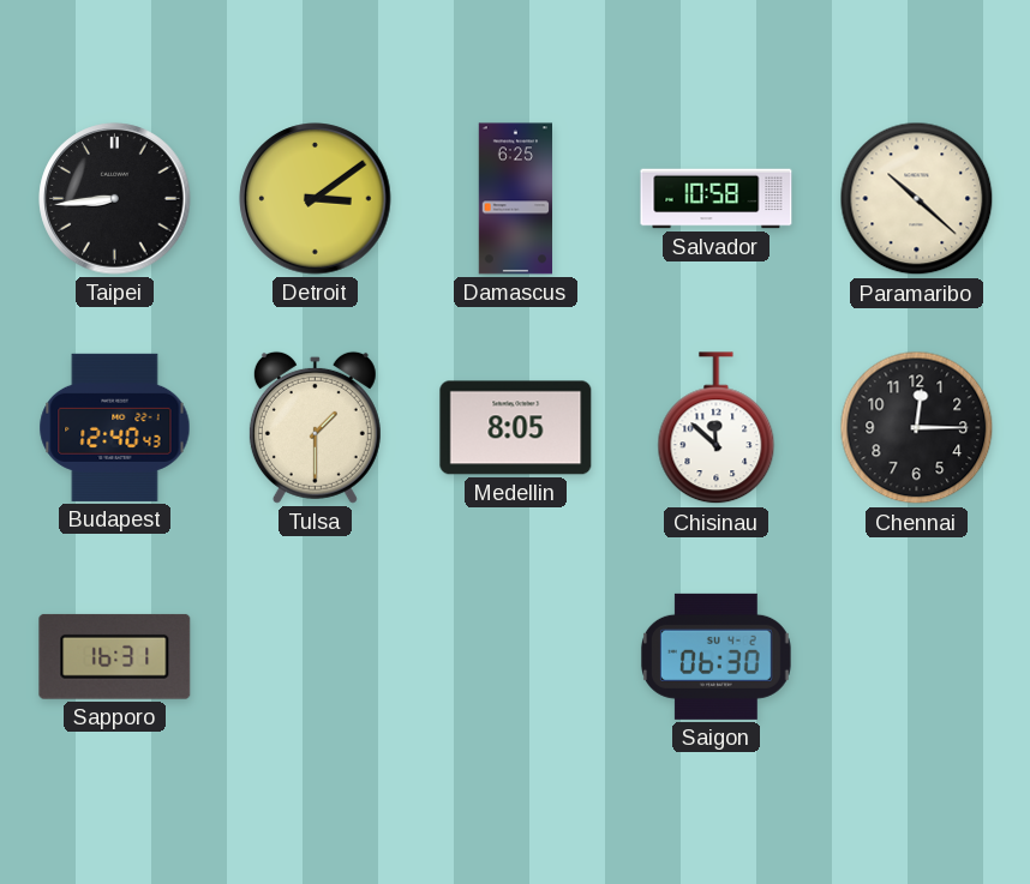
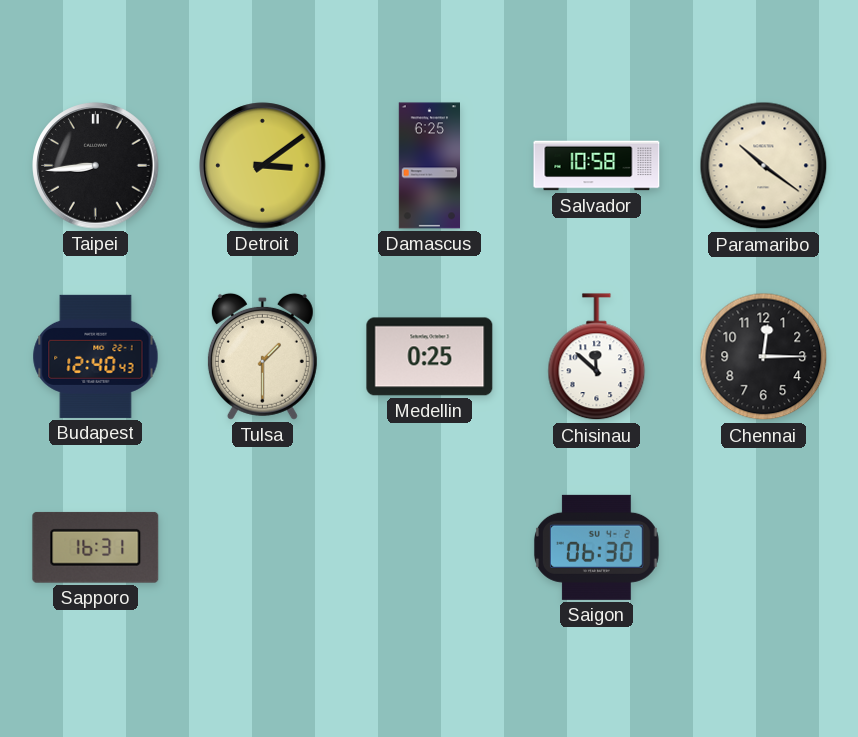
Paramaribo: 10:22 -> 10:21 (764, 166)
Medellin: 8:05 -> 0:25 (430, 357)
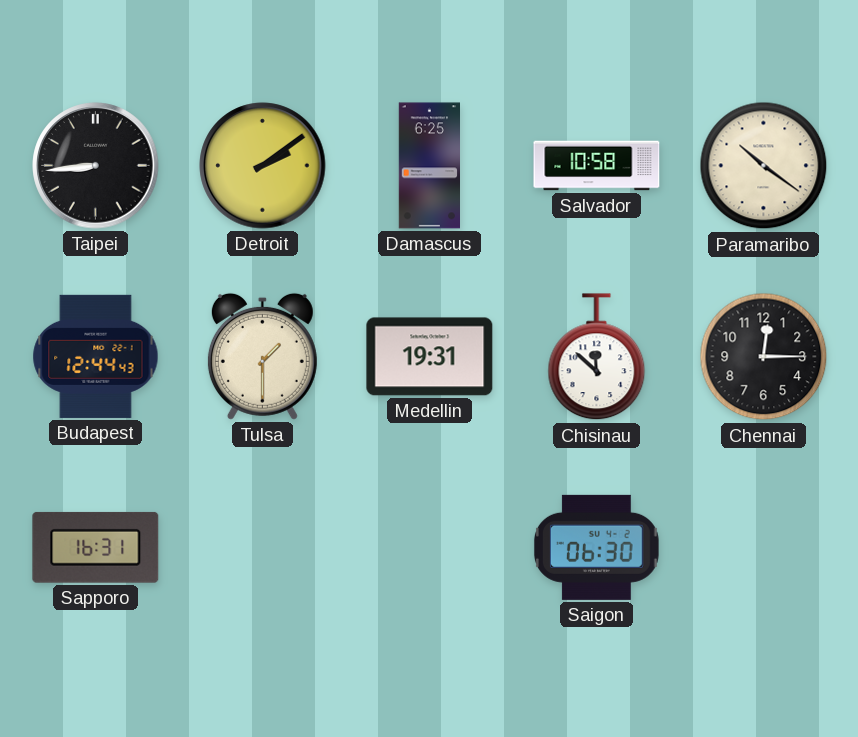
Detroit: 3:09 -> 2:09 (263, 166)
Budapest: 12:40 -> 12:44 (96, 356)
Medellin: 0:25 -> 19:31 (430, 357)
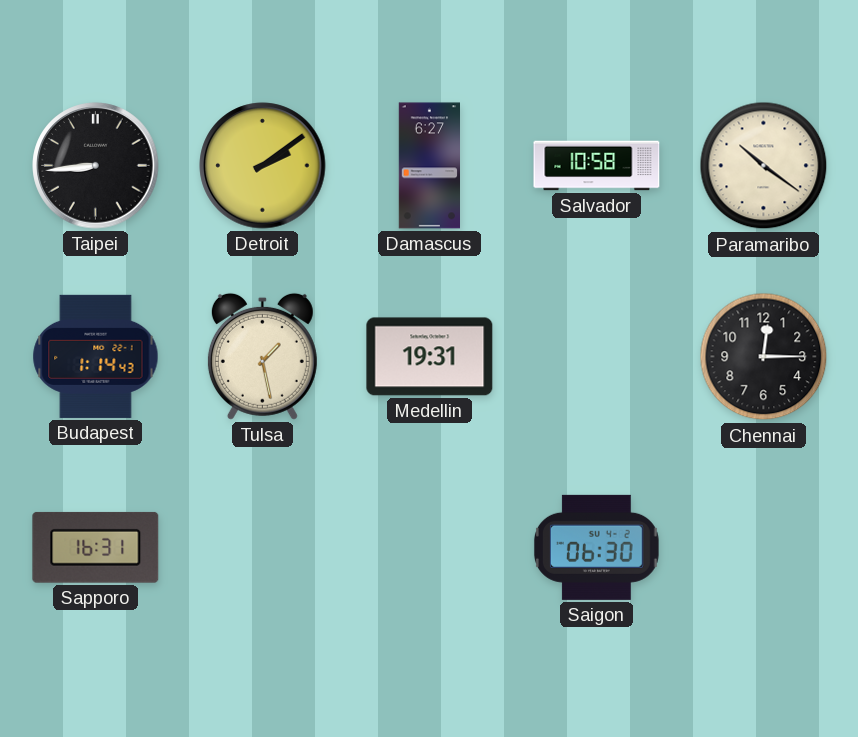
Damascus: 6:25 -> 6:27 (429, 166)
Budapest: 12:44 -> 1:14 (96, 356)
Tulsa: 1:30 -> 1:28 (262, 356)
Chisinau: 11:52 -> none (597, 357)
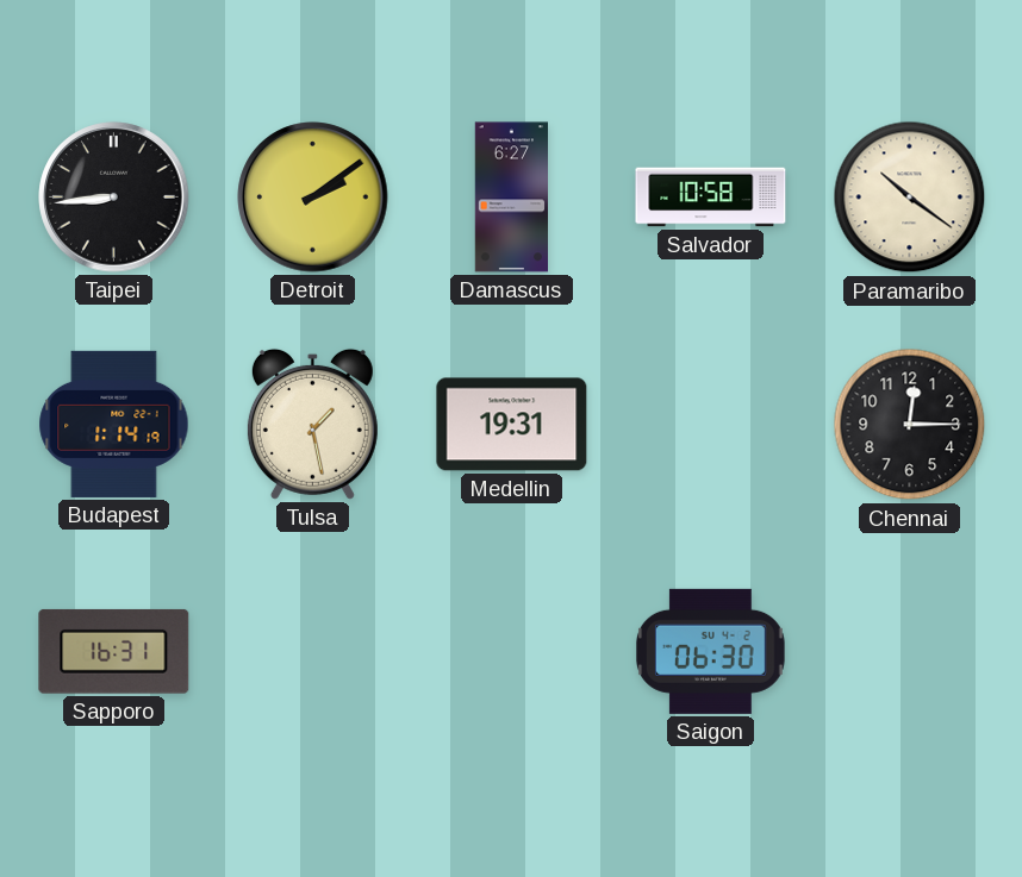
Budapest: 1:14:43 -> 1:14:19 (114, 424)
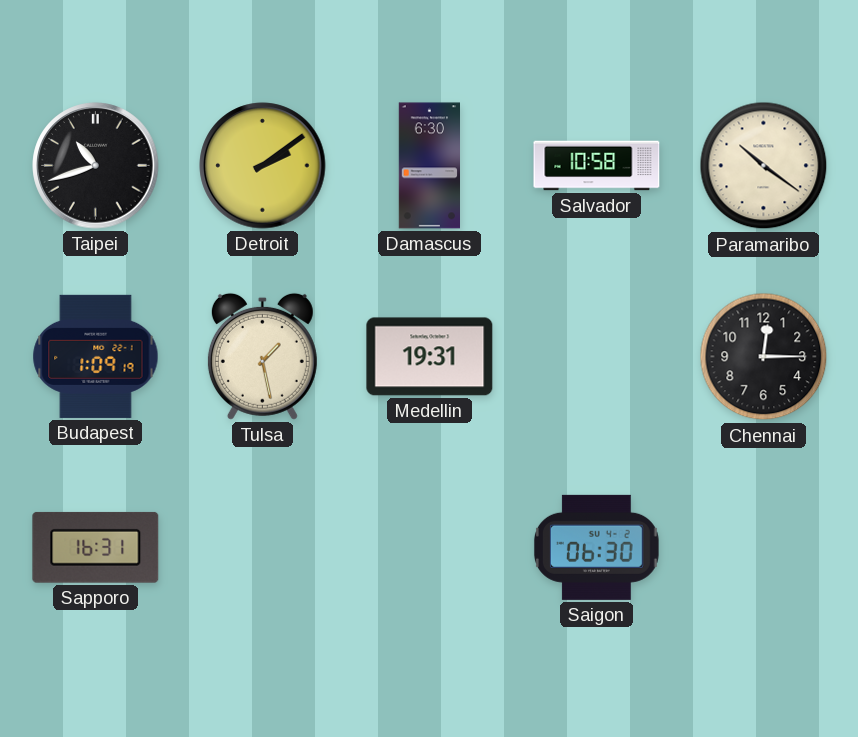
Taipei: 8:44 -> 10:42 (96, 166)
Damascus: 6:27 -> 6:30 (429, 166)
Budapest: 1:14 -> 1:09 (96, 356)
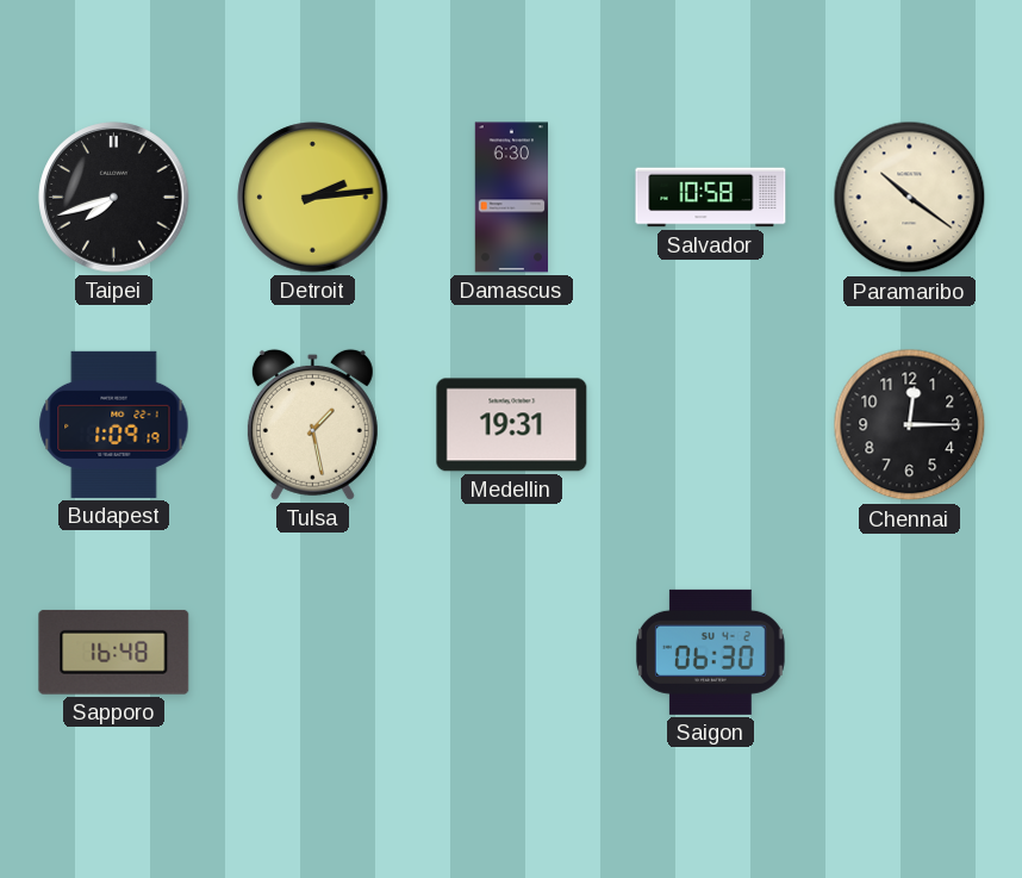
Taipei: 10:42 -> 7:42 (114, 198)
Detroit: 2:09 -> 2:14 (313, 198)
Sapporo: 16:31 -> 16:48 (114, 652)
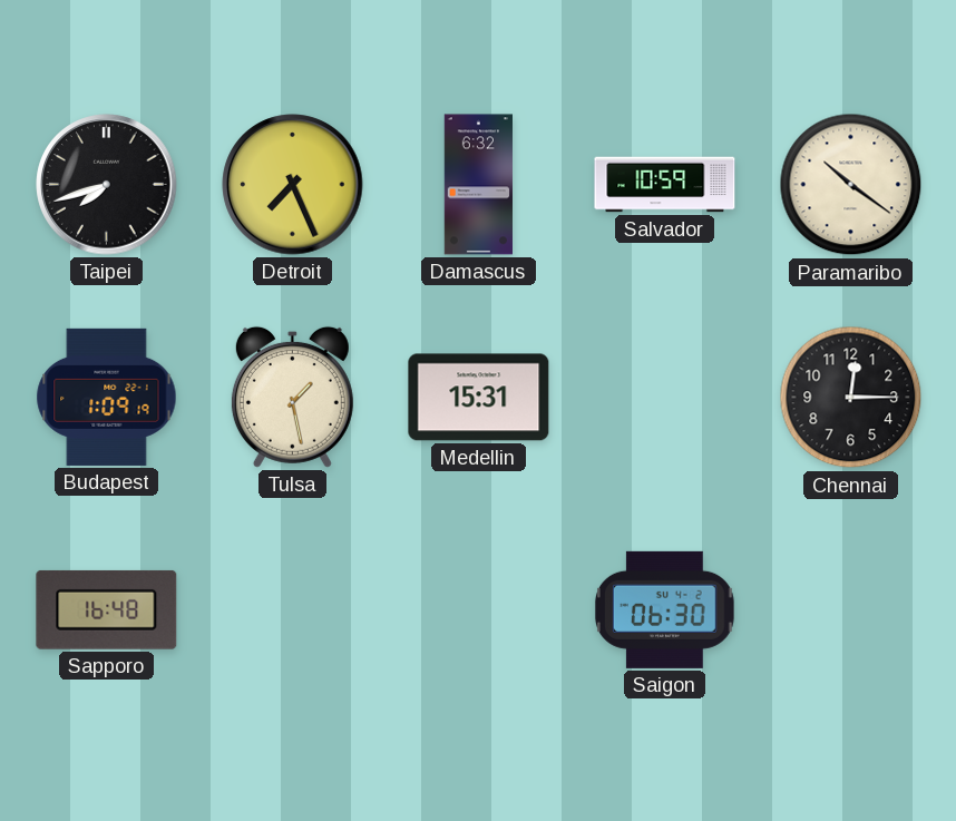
Detroit: 2:14 -> 7:26 (293, 185)
Damascus: 6:30 -> 6:32 (478, 185)
Salvador: 10:58 -> 10:59 (665, 185)
Medellin: 19:31 -> 15:31 (479, 398)
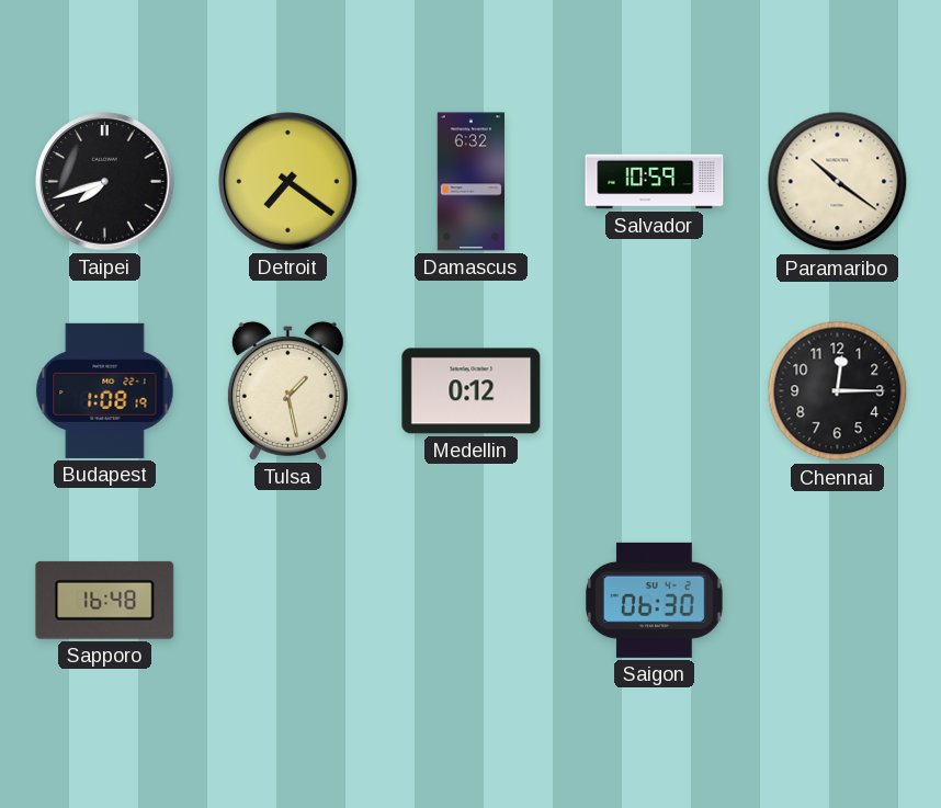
Detroit: 7:26 -> 7:21 (288, 182)
Budapest: 1:09 -> 1:08 (105, 390)
Medellin: 15:31 -> 0:12 (472, 391)
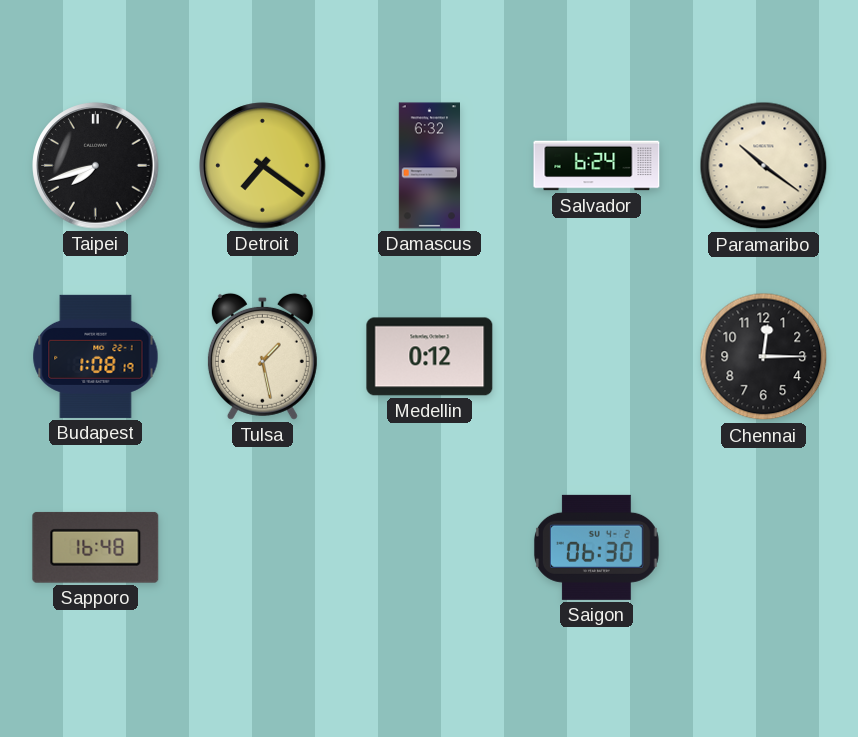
Salvador: 10:59 -> 6:24 (597, 166)
